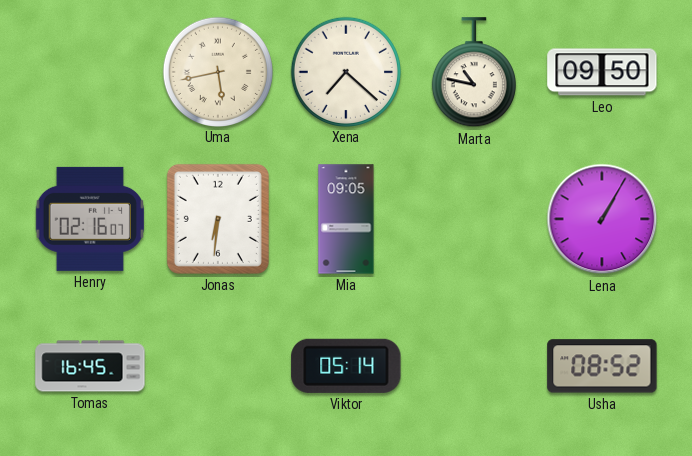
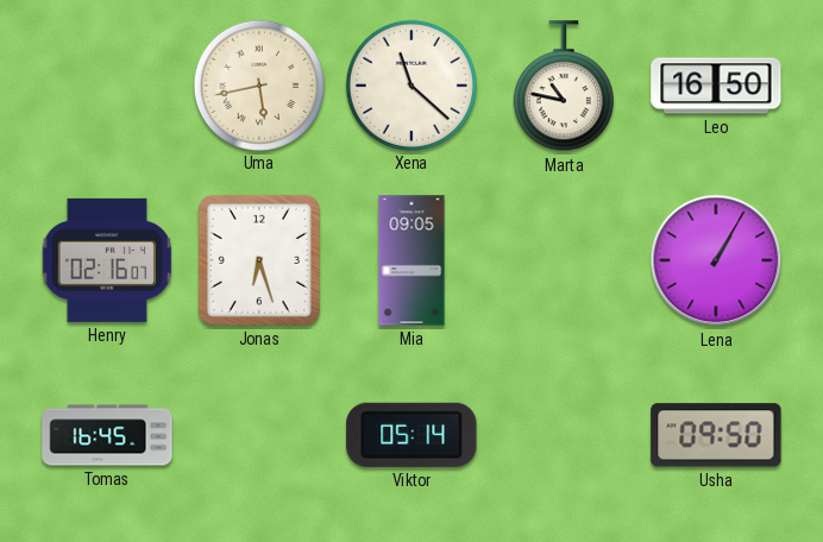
Xena: 7:22 -> 11:22 (410, 84)
Leo: 09:50 -> 16:50 (716, 86)
Jonas: 6:31 -> 6:27 (259, 260)
Usha: 08:52 -> 09:50 (716, 435)
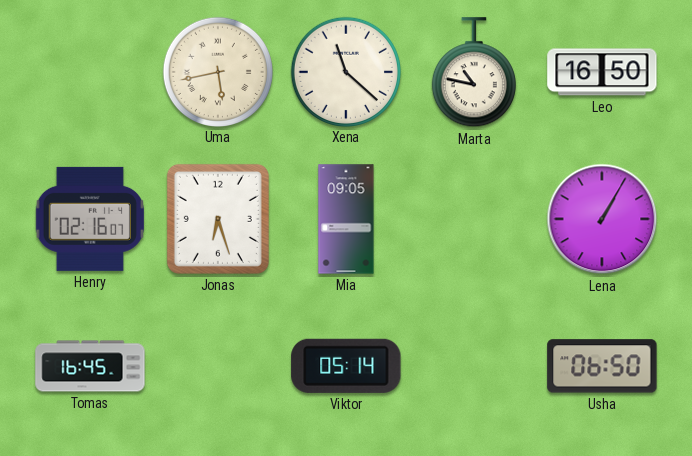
Usha: 09:50 -> 06:50 (602, 366)
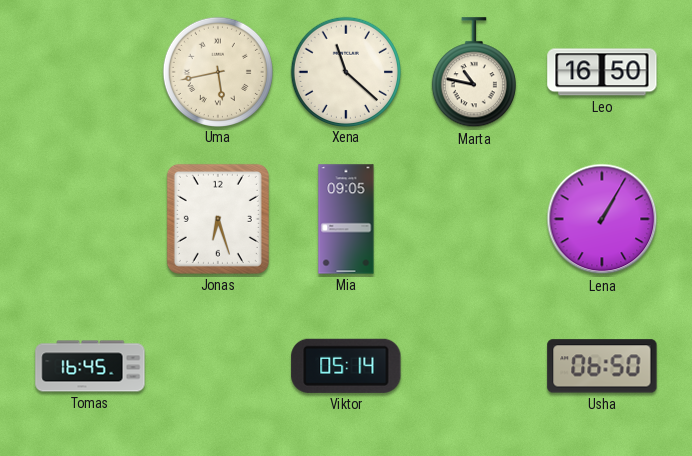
Henry: 02:16 -> none (89, 219)
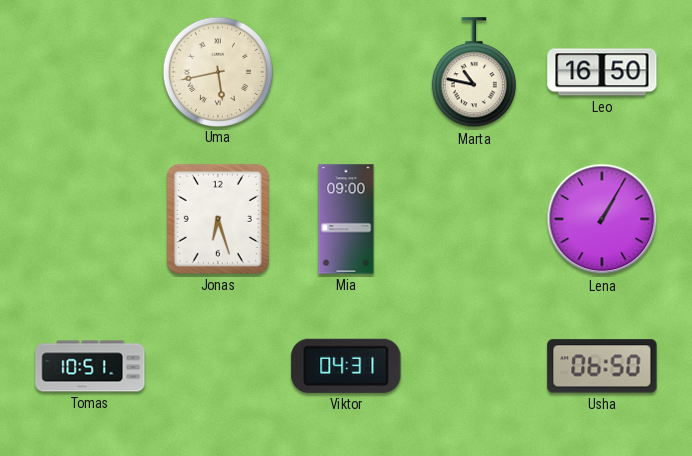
Xena: 11:22 -> none (345, 71)
Mia: 09:05 -> 09:00 (346, 219)
Tomas: 16:45 -> 10:51 (90, 366)
Viktor: 05:14 -> 04:31 (346, 366)
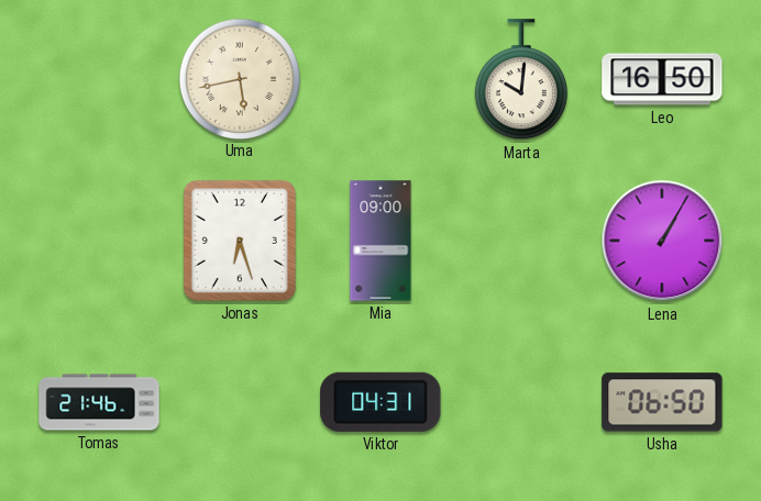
Marta: 10:47 -> 10:01 (521, 80)
Tomas: 10:51 -> 21:46 (99, 402)
